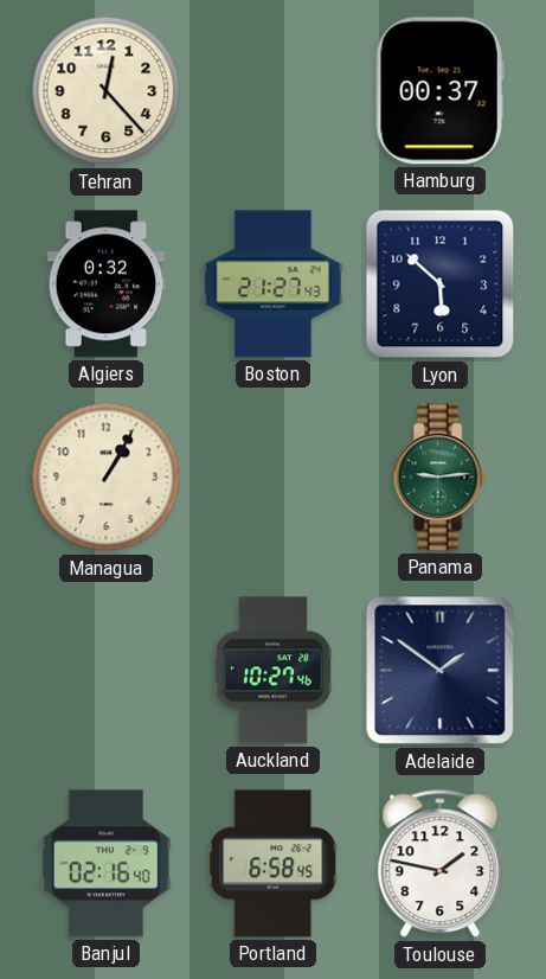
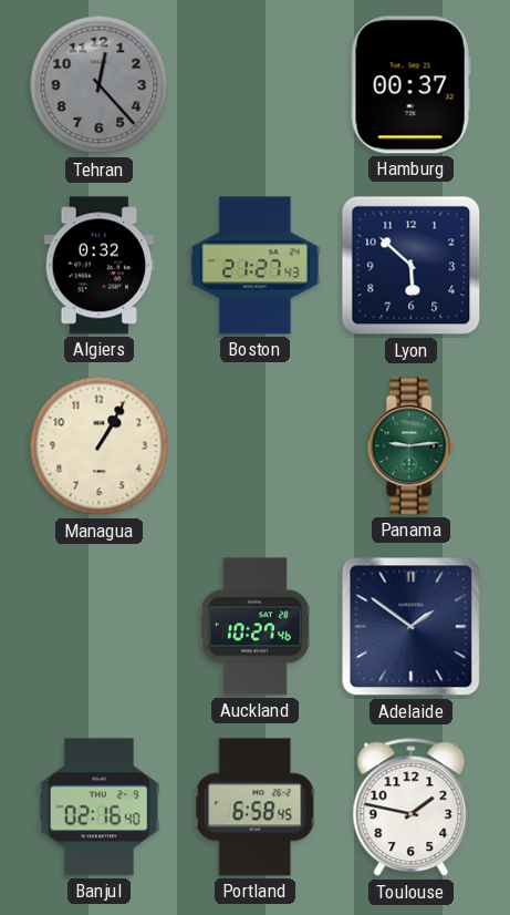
Tehran dial: cream -> grey (100, 85)
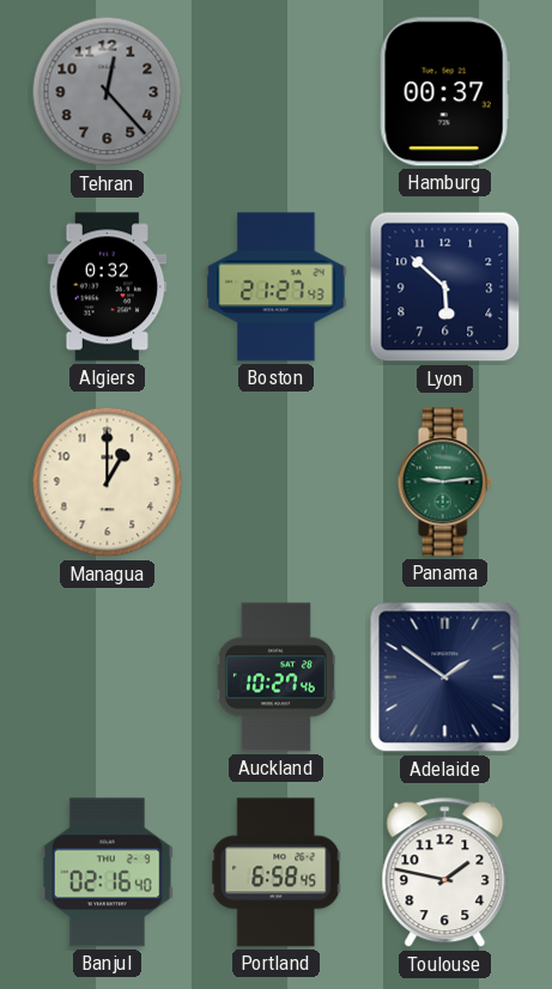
Managua: 1:05 -> 1:00 (108, 483)
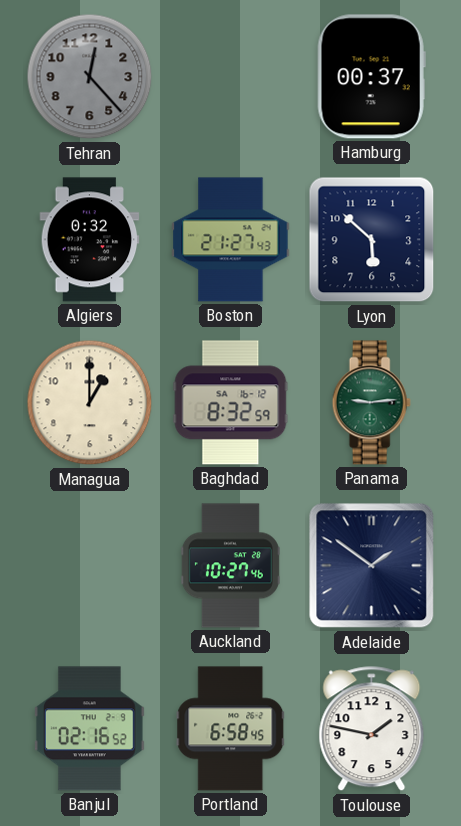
Baghdad: none -> 8:32 (231, 403)
Banjul: 02:16:40 -> 02:16:52 (89, 729)
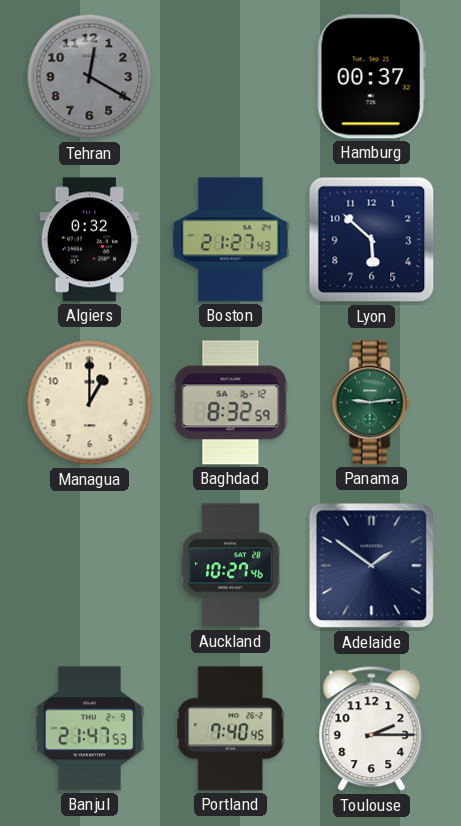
Tehran: 12:23 -> 12:20 (90, 77)
Banjul: 02:16 -> 21:47 (89, 729)
Portland: 6:58 -> 7:40 (231, 729)
Toulouse: 1:47 -> 2:15 (372, 729)
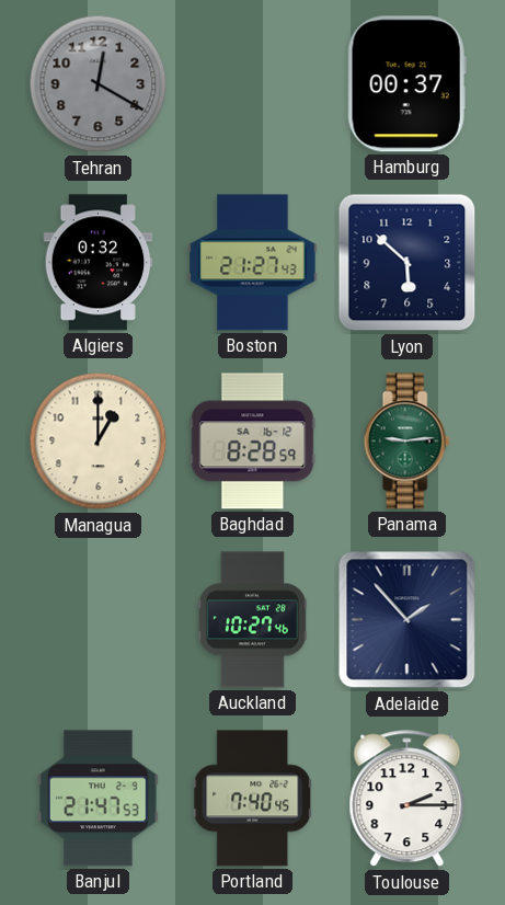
Baghdad: 8:32 -> 8:28 (253, 442)
Adelaide: 1:51 -> 1:53 (408, 620)
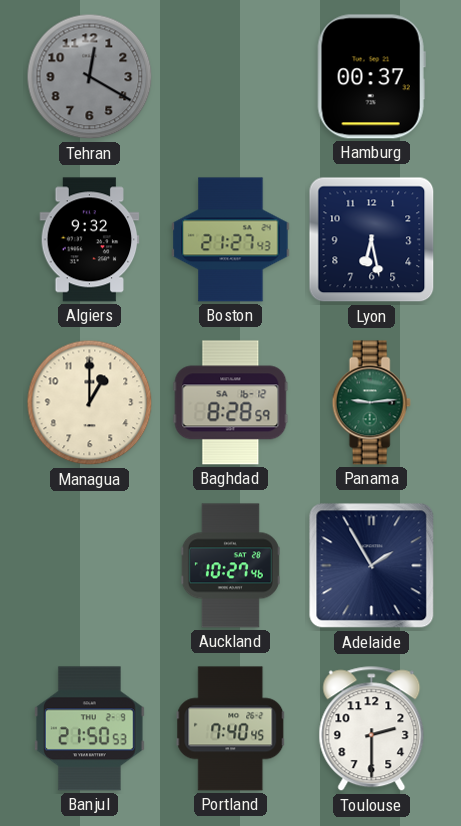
Algiers: 0:32 -> 9:32 (90, 240)
Lyon: 5:52 -> 6:28 (372, 240)
Adelaide: 1:53 -> 1:55 (372, 566)
Banjul: 21:47 -> 21:50 (89, 729)
Toulouse: 2:15 -> 2:30 (372, 729)
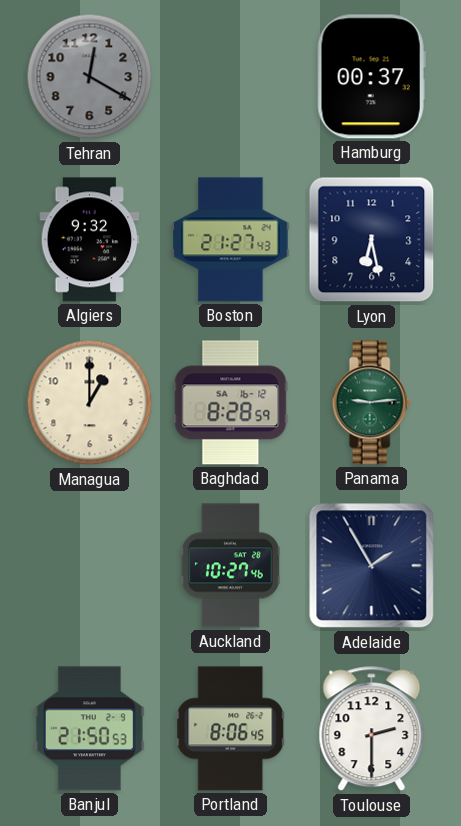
Portland: 7:40 -> 8:06 (231, 729)
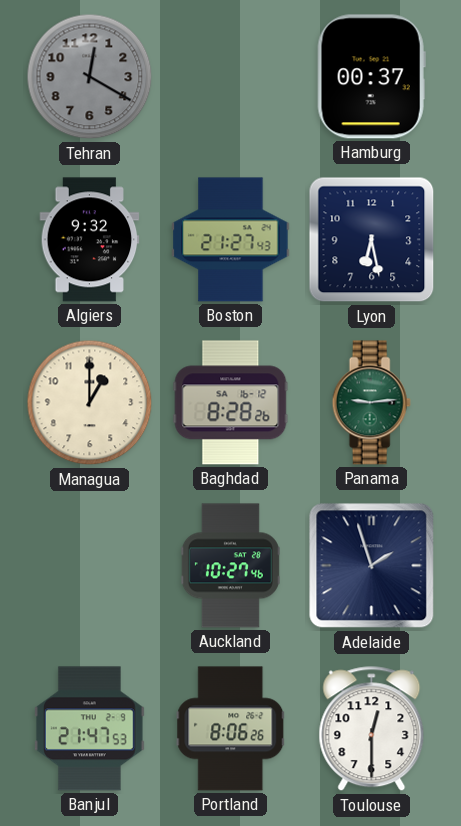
Baghdad: 8:28:59 -> 8:28:26 (231, 403)
Adelaide: 1:55 -> 1:57 (372, 566)
Banjul: 21:50 -> 21:47 (89, 729)
Portland: 8:06:45 -> 8:06:26 (231, 729)
Toulouse: 2:30 -> 12:30 (372, 729)
